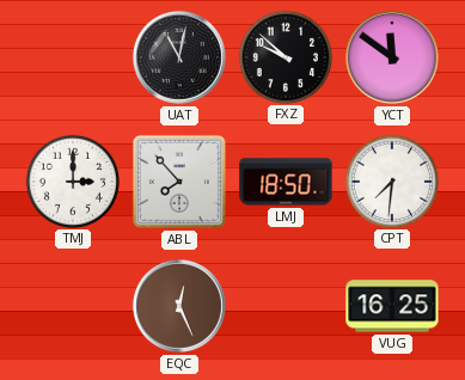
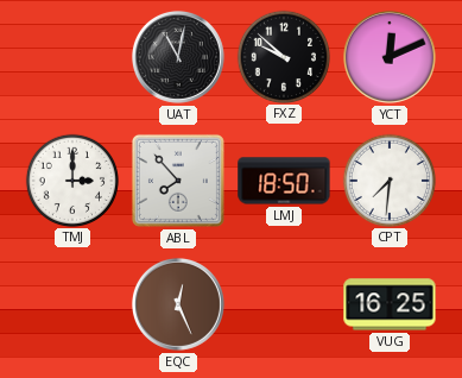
YCT: 11:51 -> 12:11 (390, 57)
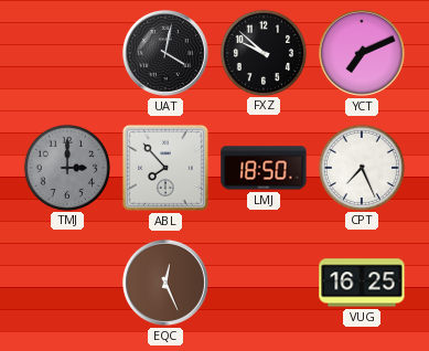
UAT: 11:02 -> 4:02 (165, 53)
YCT: 12:11 -> 7:11 (362, 53)
TMJ dial: white -> grey (66, 167)
CPT: 7:31 -> 7:26 (361, 167)
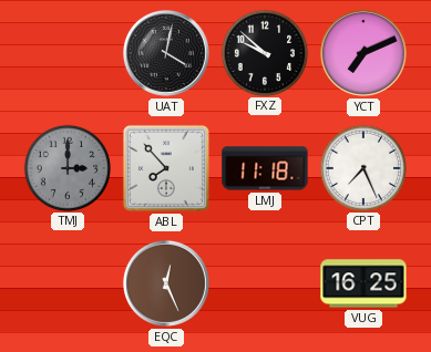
LMJ: 18:50 -> 11:18 (265, 168)
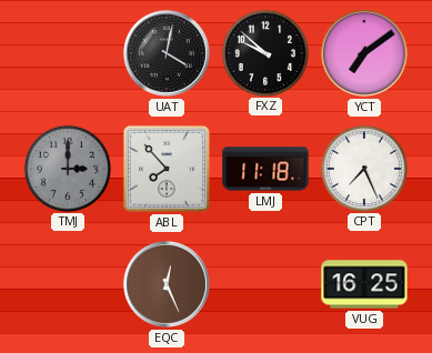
YCT: 7:11 -> 7:09 (364, 53)
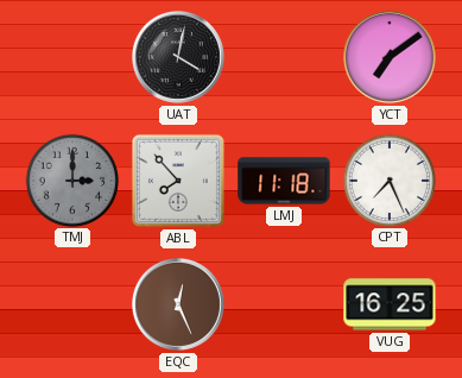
FXZ: 9:52 -> none (264, 52)
